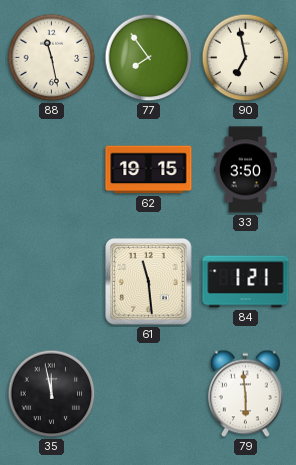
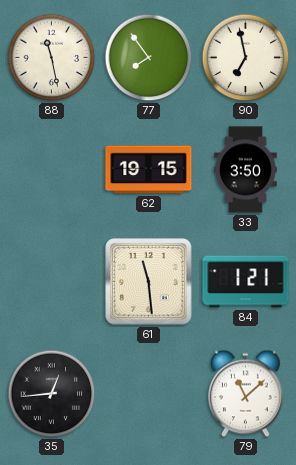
35: 11:58 -> 12:44 (52, 394)
79: 5:59 -> 11:08 (245, 394)
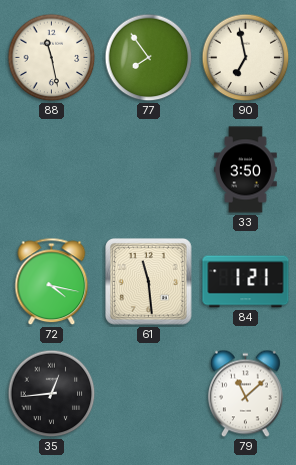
62: 19:15 -> none (149, 170)
72: none -> 4:17 (52, 282)
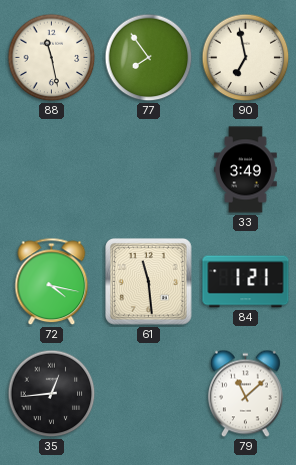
33: 3:50 -> 3:49 (246, 170)
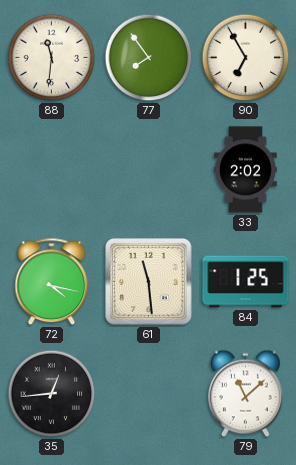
88: 11:28 -> 11:31 (52, 58)
90: 6:58 -> 6:55 (246, 58)
33: 3:49 -> 2:02 (246, 170)
84: 1:21 -> 1:25 (246, 282)
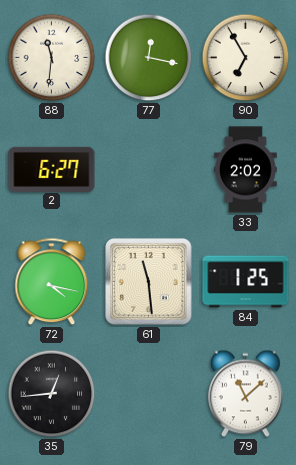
77: 7:54 -> 12:17 (149, 58)
2: none -> 6:27 (52, 169)
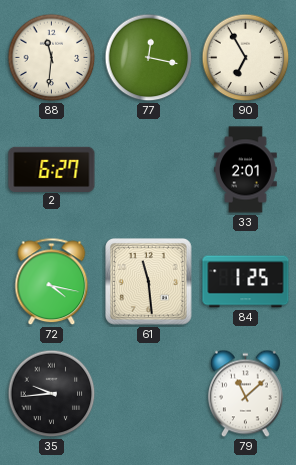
33: 2:02 -> 2:01 (246, 170)
35: 12:44 -> 9:44 (52, 394)
